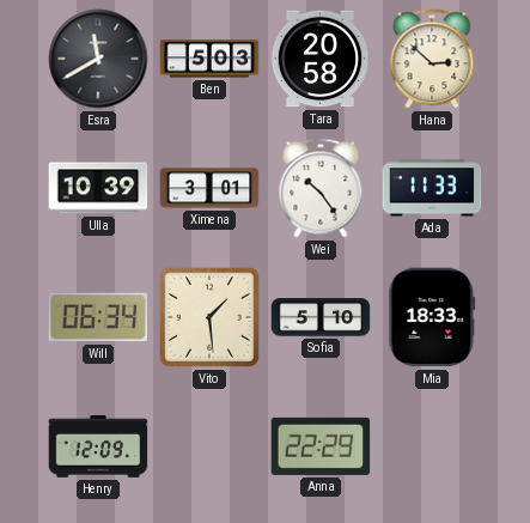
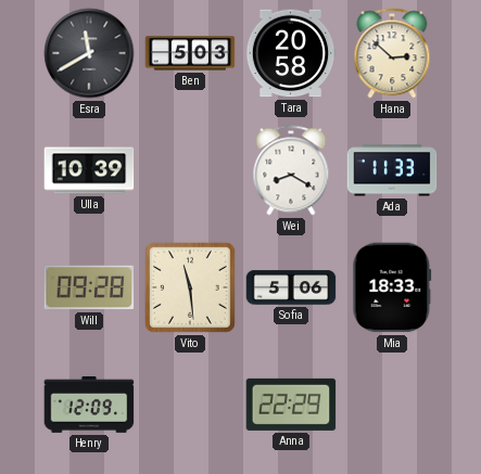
Ximena: 3:01 -> none (209, 188)
Wei: 10:24 -> 8:20 (291, 170)
Will: 06:34 -> 09:28 (89, 287)
Vito: 1:29 -> 11:29 (190, 287)
Sofia: 5:10 -> 5:06 (291, 287)
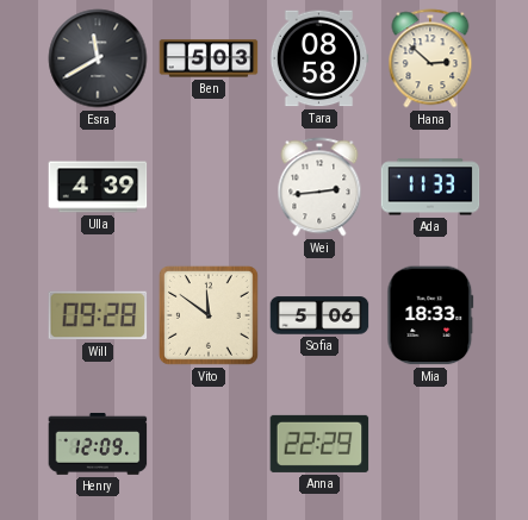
Tara: 20:58 -> 08:58 (319, 58)
Ulla: 10:39 -> 4:39 (98, 187)
Wei: 8:20 -> 2:44 (319, 187)
Vito: 11:29 -> 11:51 (209, 315)
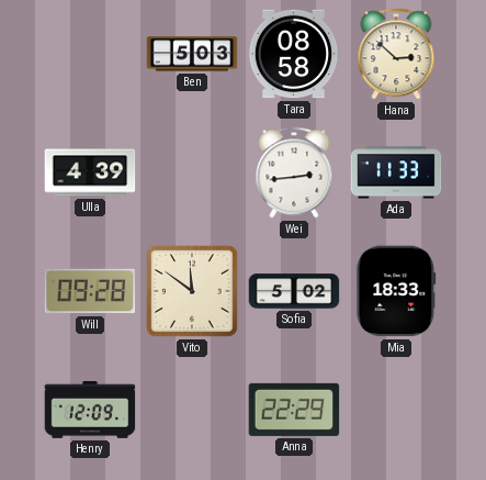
Esra: 11:40 -> none (98, 58)
Sofia: 5:06 -> 5:02 (294, 291)
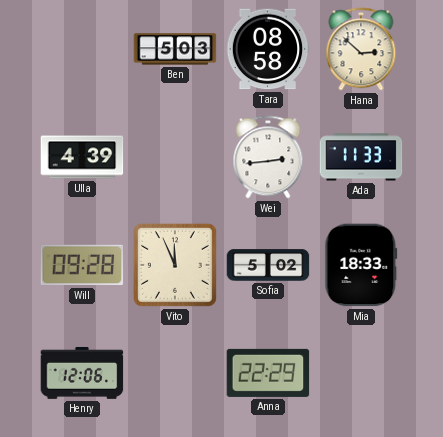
Vito: 11:51 -> 11:56 (175, 265)
Henry: 12:09 -> 12:06 (82, 373)
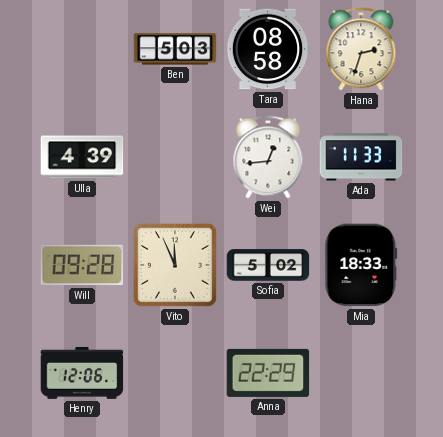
Hana: 2:52 -> 2:33 (361, 49)
Wei: 2:44 -> 12:44 (268, 157)
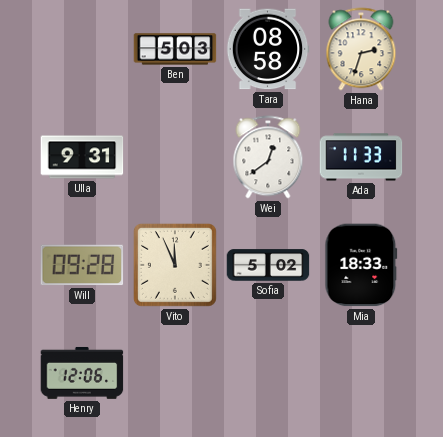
Ulla: 4:39 -> 9:31 (82, 157)
Wei: 12:44 -> 12:39 (268, 157)
Anna: 22:29 -> none (268, 373)
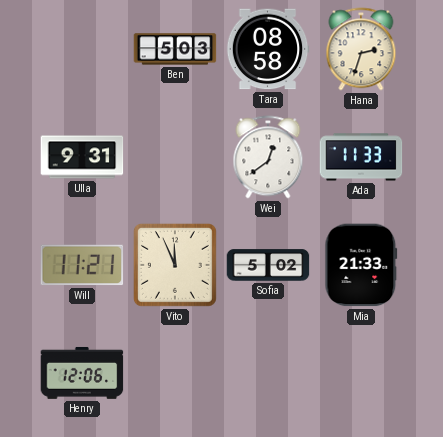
Will: 09:28 -> 11:21 (82, 265)
Mia: 18:33 -> 21:33 (361, 265)
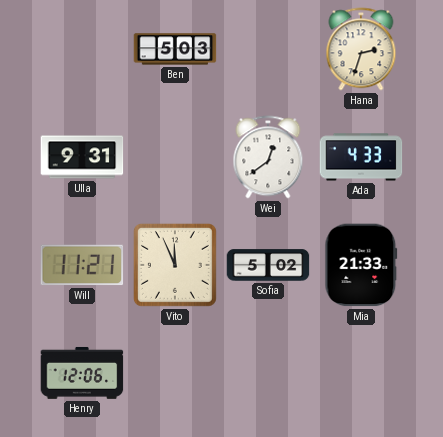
Tara: 08:58 -> none (268, 49)
Ada: 11:33 -> 4:33 (361, 157)
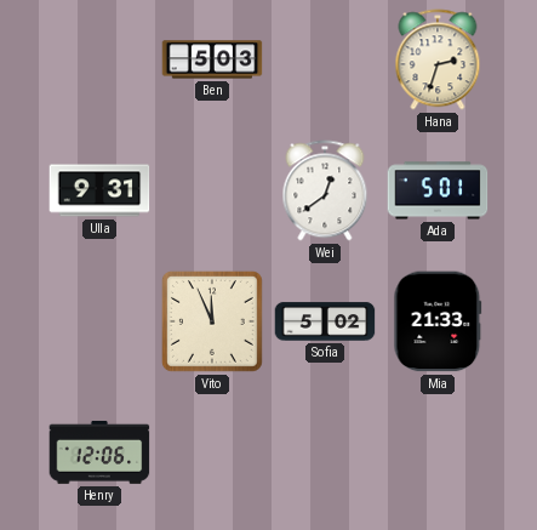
Ada: 4:33 -> 5:01 (438, 190)
Will: 11:21 -> none (82, 265)
